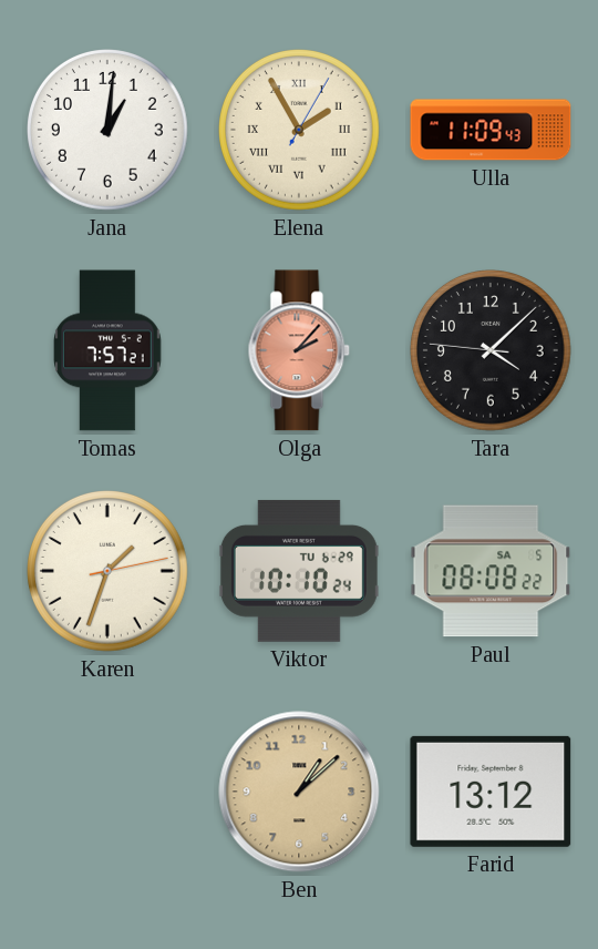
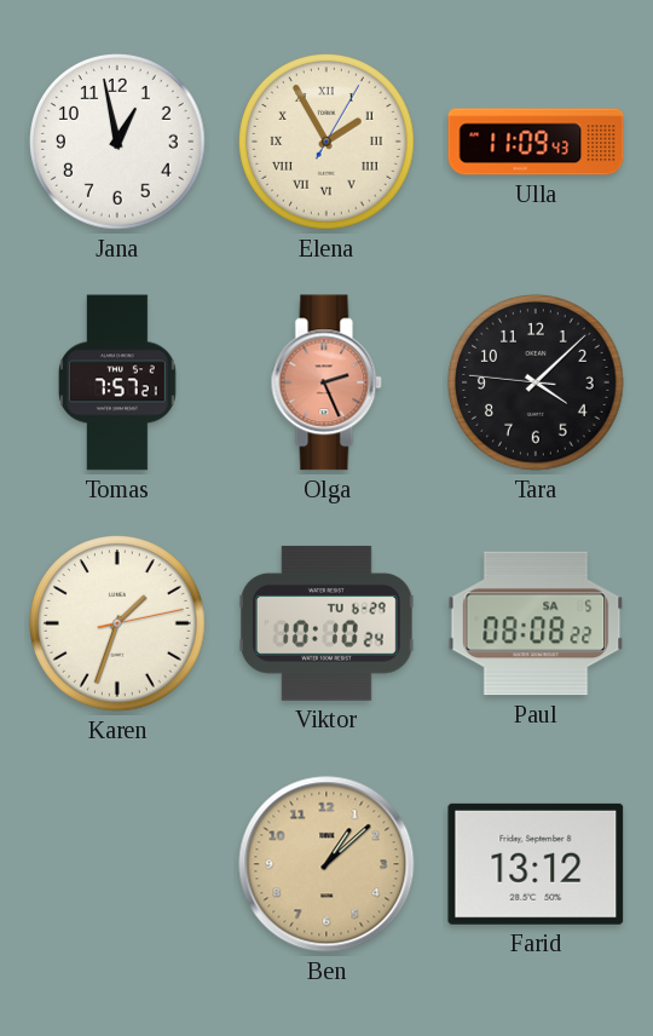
Jana: 1:01 -> 12:58 (119, 143)
Olga: 2:07 -> 2:26 (326, 382)
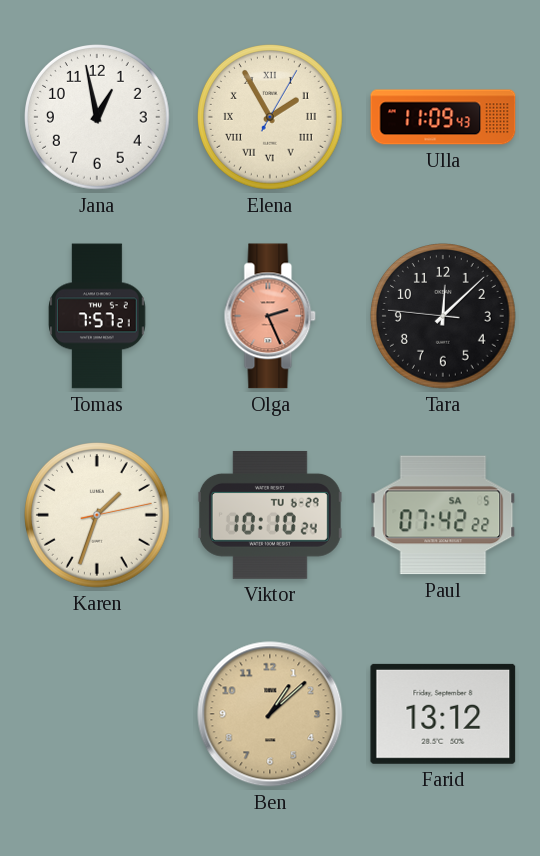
Tara: 4:07 -> 12:07 (444, 317)
Paul: 08:08 -> 07:42 (443, 515)
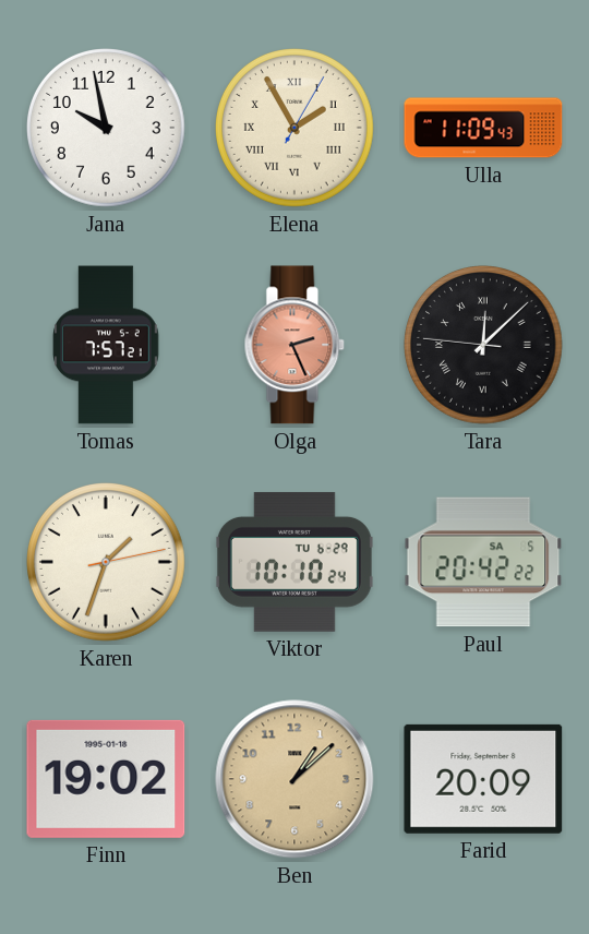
Jana: 12:58 -> 9:58 (107, 129)
Tara numerals: Arabic -> Roman (484, 346)
Paul: 07:42 -> 20:42 (483, 562)
Finn: none -> 19:02 (106, 779)
Farid: 13:12 -> 20:09 (483, 779)
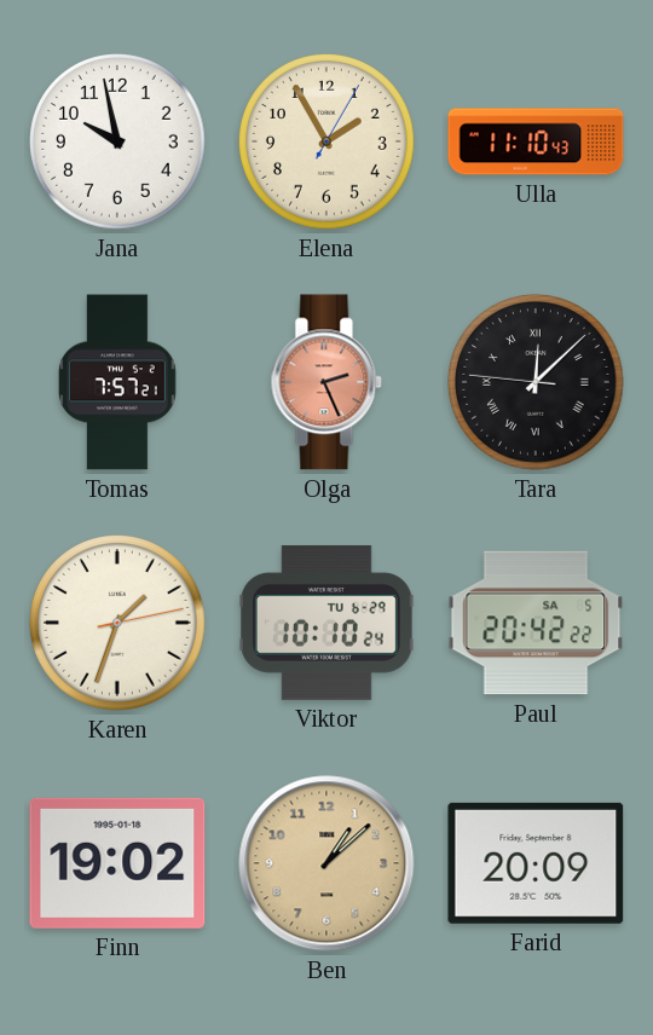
Elena numerals: Roman -> Arabic (328, 143)
Ulla: 11:09 -> 11:10 (536, 141)
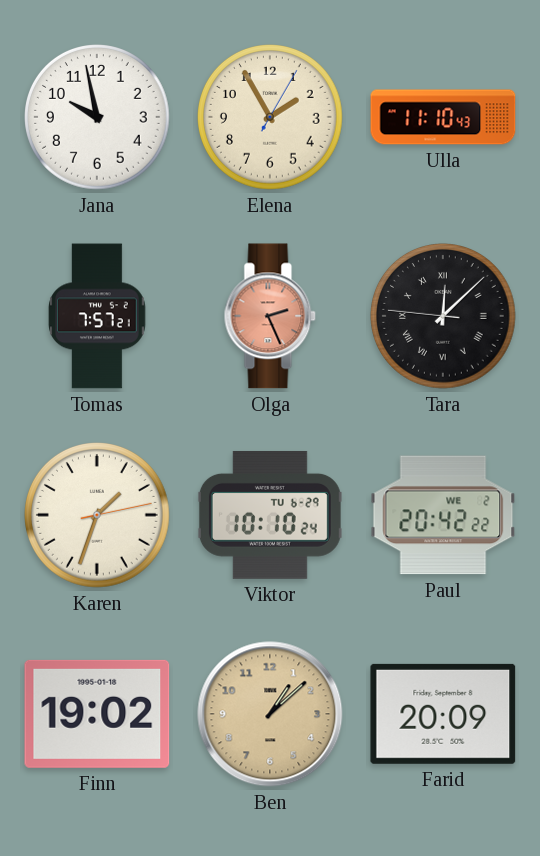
Paul date: SA 5 -> WE 2 (443, 515)
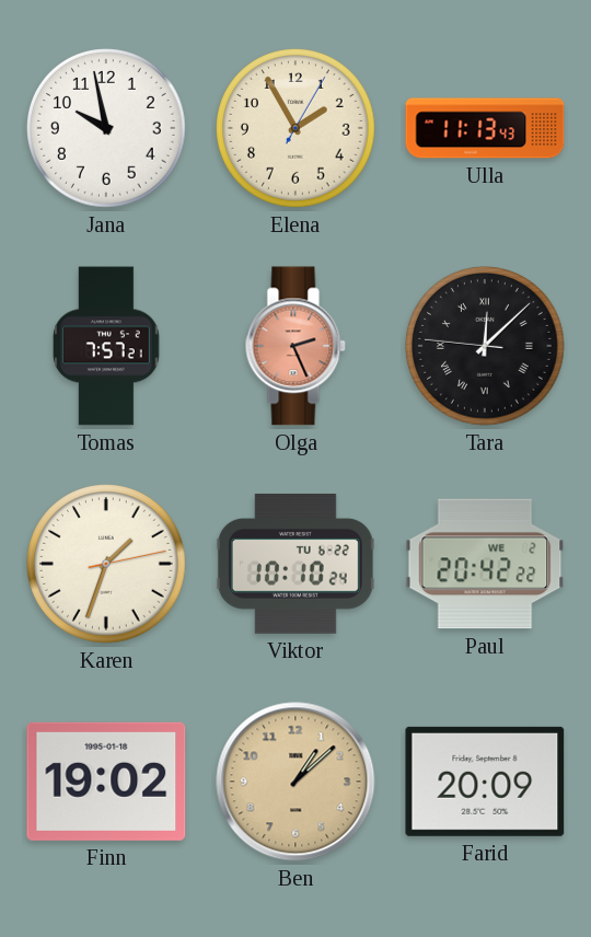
Ulla: 11:10 -> 11:13 (485, 128)
Viktor date: TU 6-29 -> TU 6-22 (296, 564)
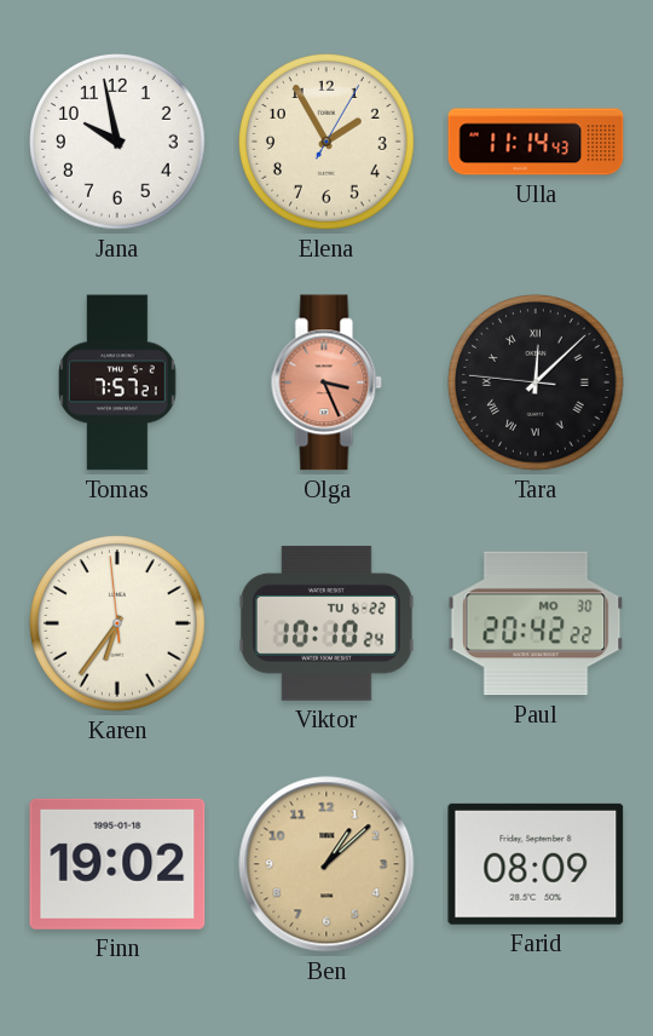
Ulla: 11:13 -> 11:14 (536, 142)
Olga: 2:26 -> 3:26 (326, 382)
Karen: 1:33 -> 6:35 (119, 625)
Paul date: WE 2 -> MO 30 (536, 623)
Farid: 20:09 -> 08:09 (536, 864)
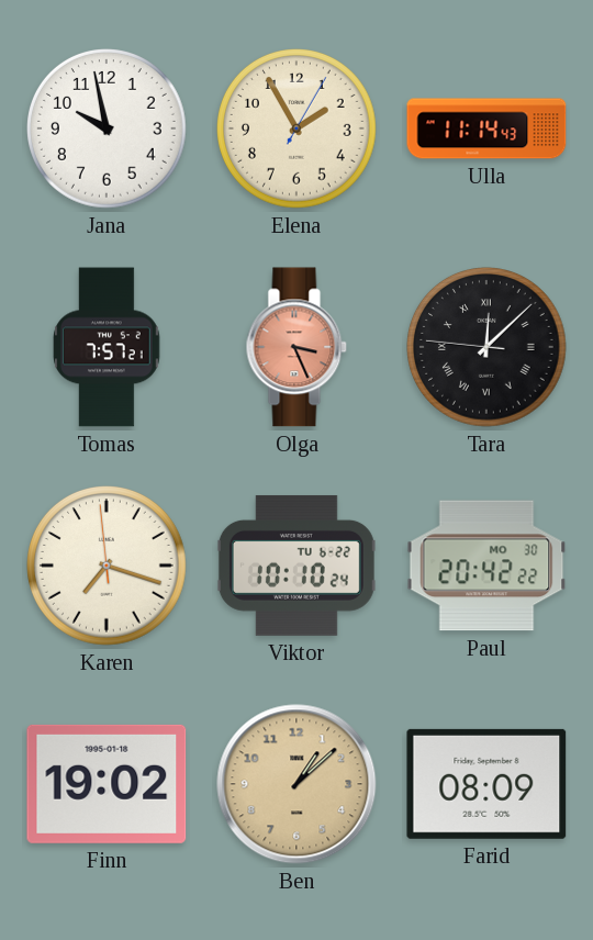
Karen: 6:35 -> 7:17 (108, 567)
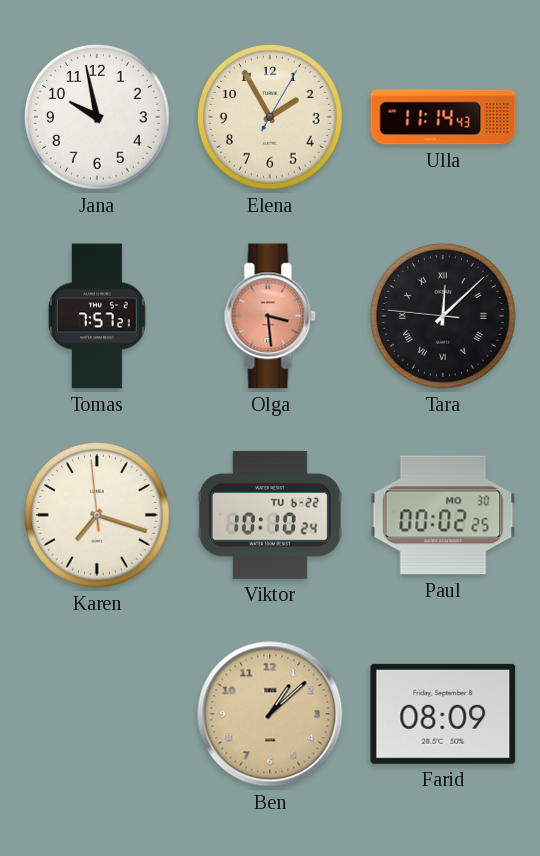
Olga: 3:26 -> 3:29 (270, 316)
Paul: 20:42 -> 00:02 (443, 515)
Finn: 19:02 -> none (107, 784)
